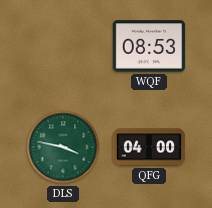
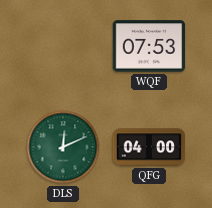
WQF: 08:53 -> 07:53 (149, 46)
DLS: 3:47 -> 12:11 (63, 147)
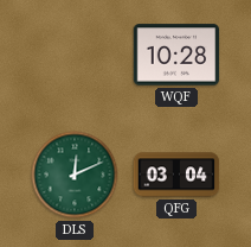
WQF: 07:53 -> 10:28 (176, 55)
QFG: 04:00 -> 03:04 (176, 175)
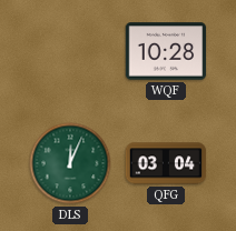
DLS: 12:11 -> 12:04 (70, 163)
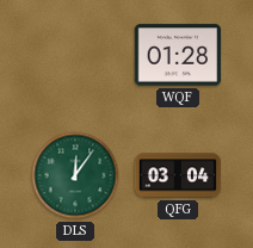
WQF: 10:28 -> 01:28 (178, 55)
DLS: 12:04 -> 12:06 (75, 175)
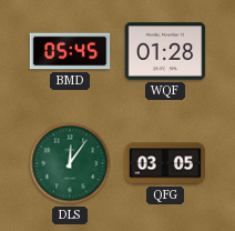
BMD: none -> 05:45 (70, 51)
QFG: 03:04 -> 03:05 (165, 163)
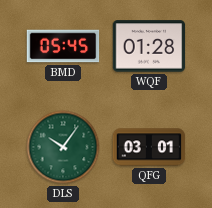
DLS: 12:06 -> 10:06 (63, 147)
QFG: 03:05 -> 03:01 (149, 147)
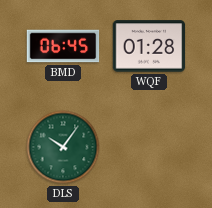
BMD: 05:45 -> 06:45 (63, 46)
QFG: 03:01 -> none (149, 147)
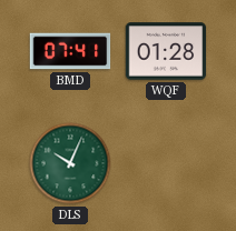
BMD: 06:45 -> 07:41 (70, 51)
DLS: 10:06 -> 10:04 (70, 163)
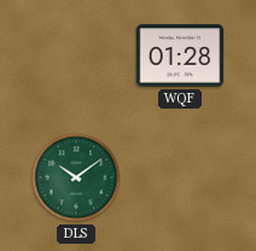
BMD: 07:41 -> none (70, 51)
DLS: 10:04 -> 10:09 (76, 177)
